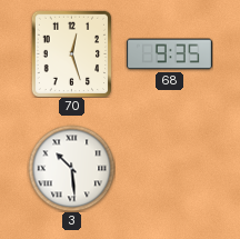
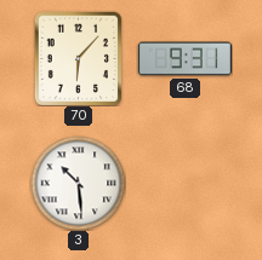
70: 12:27 -> 6:07 (79, 58)
68: 9:35 -> 9:31 (184, 59)
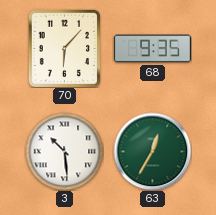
68: 9:31 -> 9:35 (152, 49)
63: none -> 12:35 (152, 151)
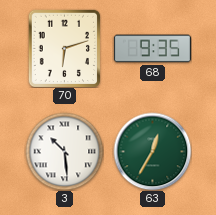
70: 6:07 -> 6:12 (65, 48)
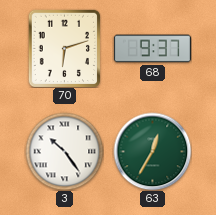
68: 9:35 -> 9:37 (152, 49)
3: 10:29 -> 10:24 (64, 151)
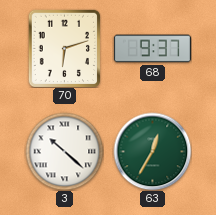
3: 10:24 -> 10:22 (64, 151)
